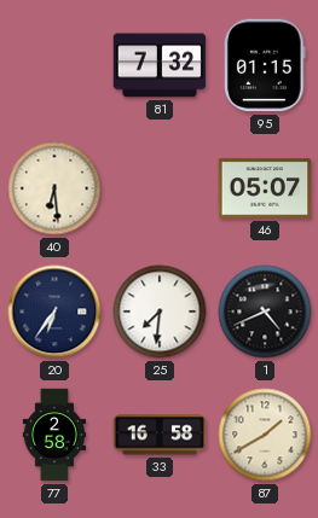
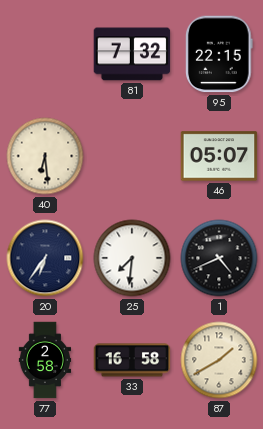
95: 01:15 -> 22:15 (219, 54)
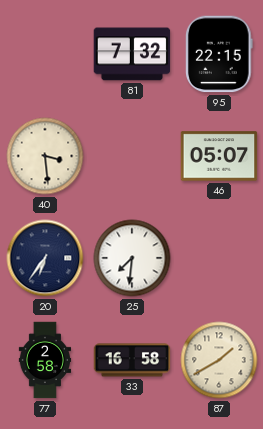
40: 6:29 -> 3:29 (45, 156)
1: 4:41 -> none (219, 258)
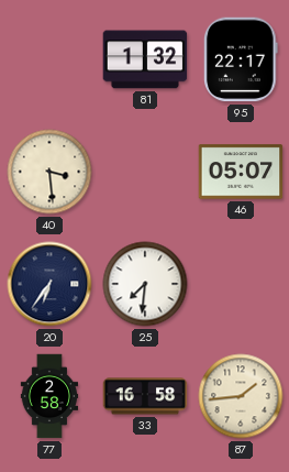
81: 7:32 -> 1:32 (145, 59)
95: 22:15 -> 22:17 (241, 59)
87: 1:40 -> 1:44 (241, 396)
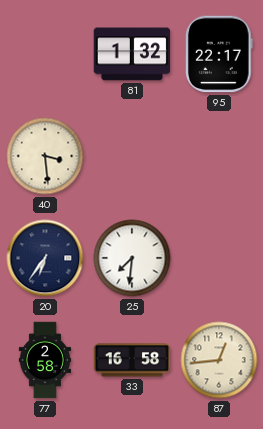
46: 05:07 -> none (241, 172)
87: 1:44 -> 12:44 (219, 360)
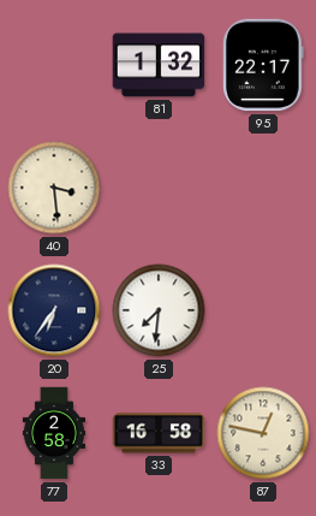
87: 12:44 -> 12:47 (263, 433)
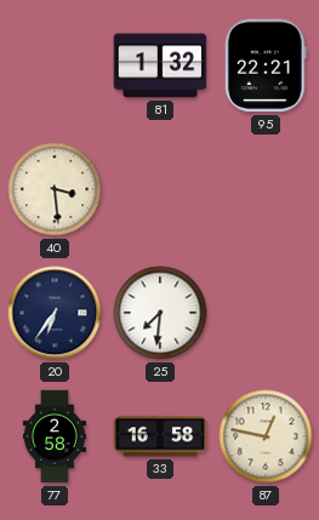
95: 22:17 -> 22:21 (266, 65)
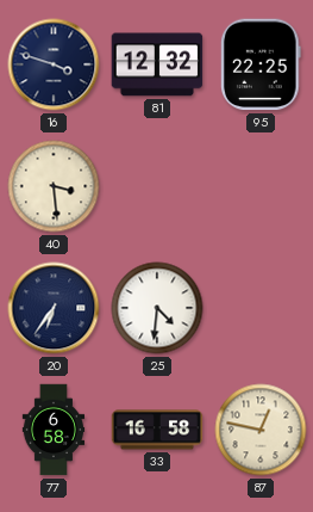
16: none -> 3:48 (54, 64)
81: 1:32 -> 12:32 (157, 64)
95: 22:21 -> 22:25 (261, 64)
25: 7:31 -> 4:31 (157, 308)
77: 2:58 -> 6:58 (54, 430)
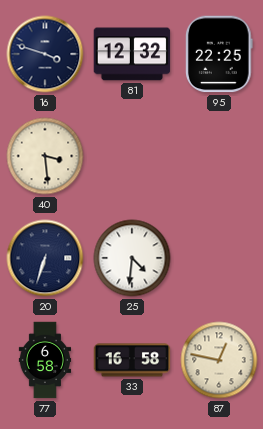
20: 6:36 -> 6:33 (45, 258)
